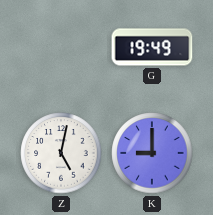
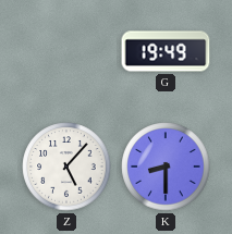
Z: 5:02 -> 5:07 (66, 167)
K: 9:00 -> 8:30 (166, 167)
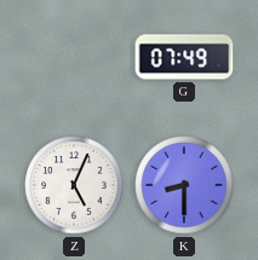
G: 19:49 -> 07:49 (184, 57)
Z: 5:07 -> 5:04 (74, 185)
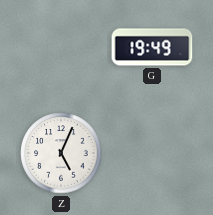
G: 07:49 -> 19:49 (152, 47)
K: 8:30 -> none (184, 185)
